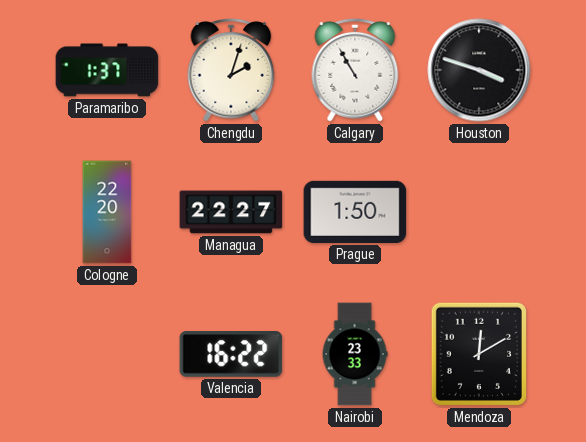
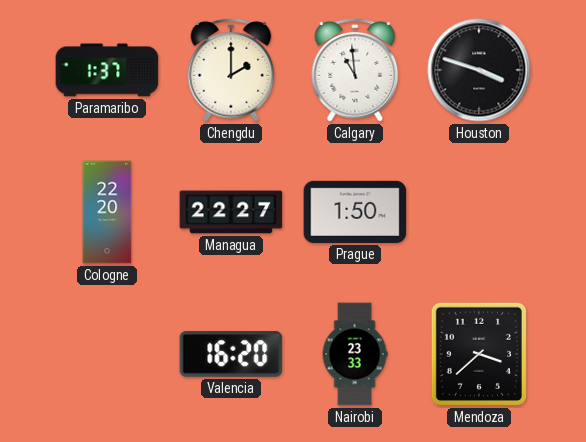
Chengdu: 2:03 -> 2:00 (231, 70)
Calgary: 10:55 -> 10:59 (355, 70)
Valencia: 16:22 -> 16:20 (231, 355)
Mendoza: 12:10 -> 3:38 (479, 354)
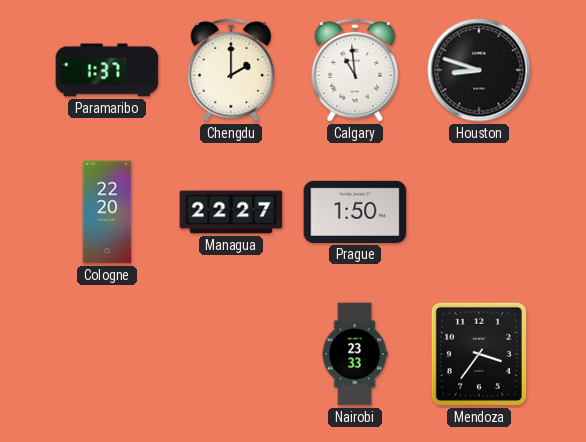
Houston: 3:48 -> 8:48 (479, 70)
Valencia: 16:20 -> none (231, 355)
Mendoza: 3:38 -> 3:36 (479, 354)
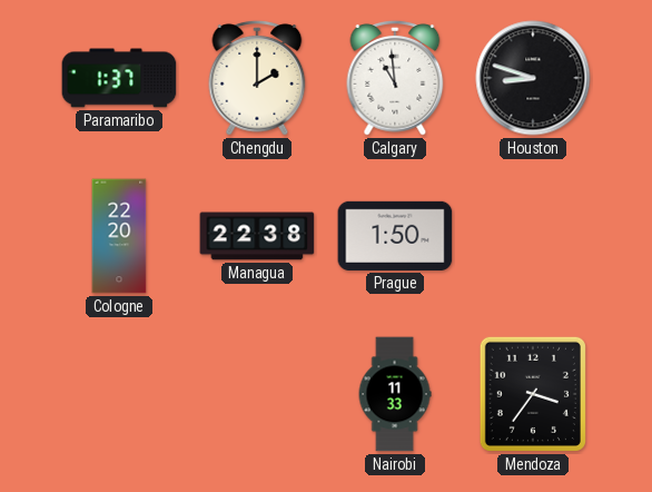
Managua: 22:27 -> 22:38 (257, 236)
Nairobi: 23:33 -> 11:33 (395, 394)
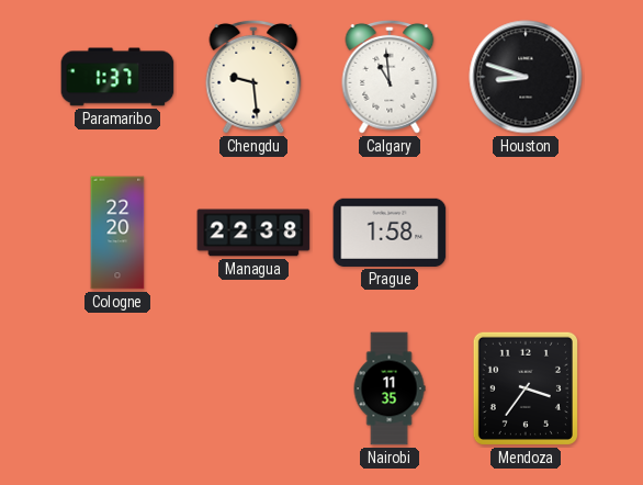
Chengdu: 2:00 -> 9:29 (253, 77)
Prague: 1:50 -> 1:58 (390, 233)
Nairobi: 11:33 -> 11:35 (390, 388)
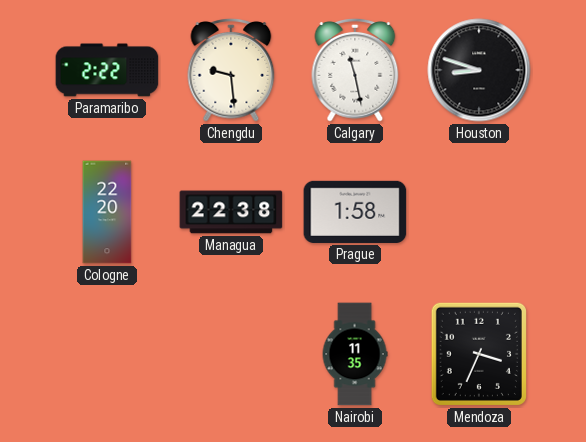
Paramaribo: 1:37 -> 2:22 (107, 70)
Calgary: 10:59 -> 11:28 (355, 70)
Mendoza: 3:36 -> 3:34 (479, 354)
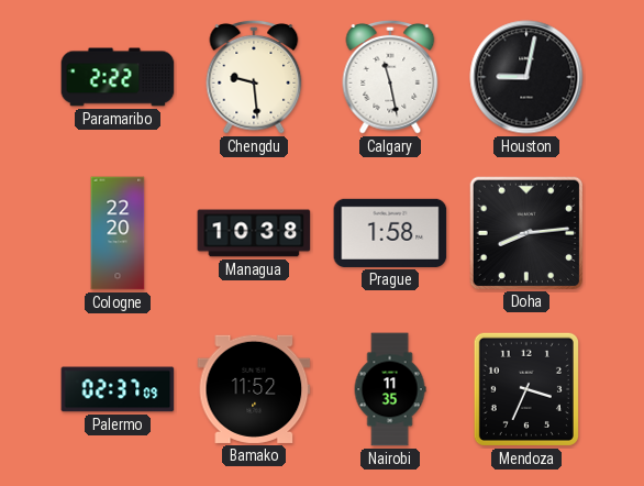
Houston: 8:48 -> 9:02 (526, 77)
Managua: 22:38 -> 10:38 (254, 233)
Doha: none -> 8:14 (525, 232)
Palermo: none -> 02:37 (118, 389)
Bamako: none -> 11:52 (254, 389)
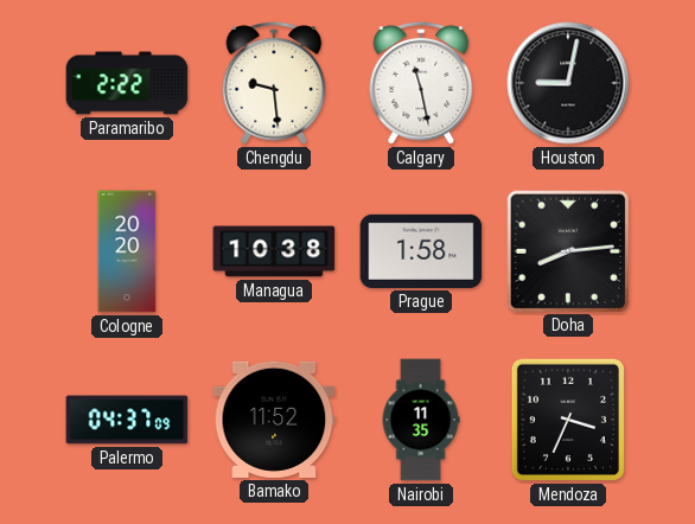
Cologne: 22:20 -> 20:20 (127, 251)
Palermo: 02:37 -> 04:37 (127, 420)
